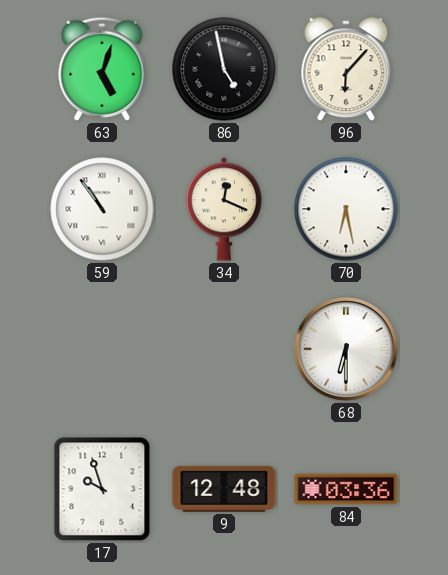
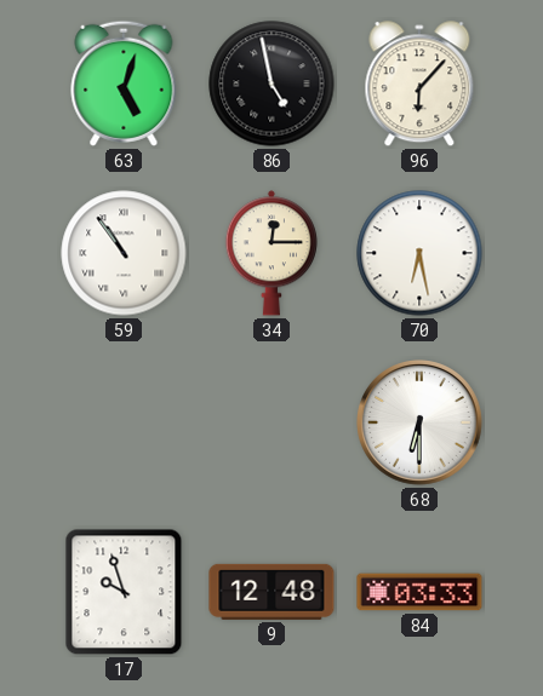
34: 12:19 -> 12:15 (270, 253)
84: 03:36 -> 03:33 (419, 592)
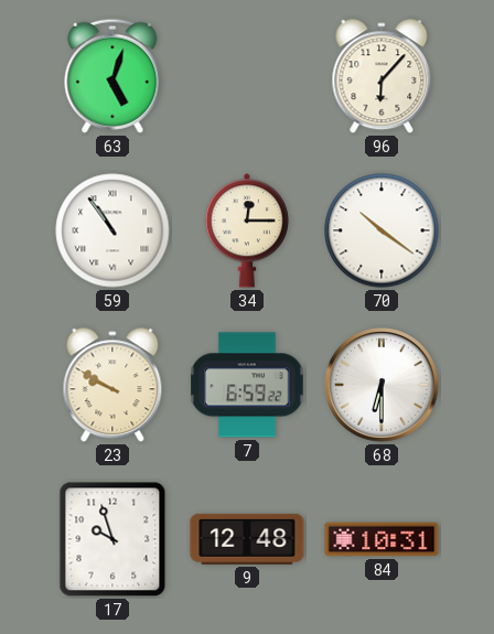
86: 4:58 -> none (271, 84)
70: 6:28 -> 10:21 (382, 230)
23: none -> 9:50 (112, 386)
7: none -> 6:59 (247, 385)
84: 03:33 -> 10:31 (382, 539)
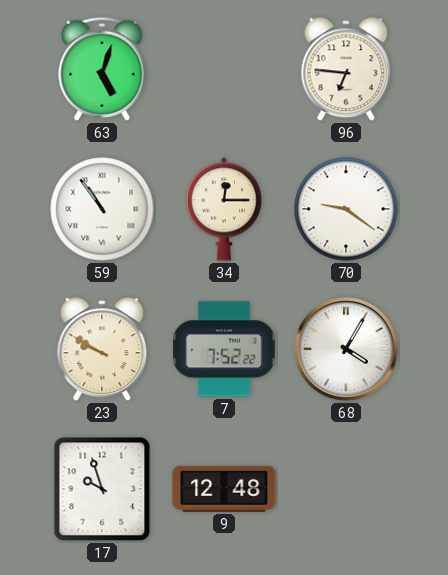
96: 6:07 -> 6:46 (346, 70)
70: 10:21 -> 9:21 (346, 209)
7: 6:59 -> 7:52 (224, 349)
68: 6:30 -> 4:05 (347, 350)
84: 10:31 -> none (382, 539)
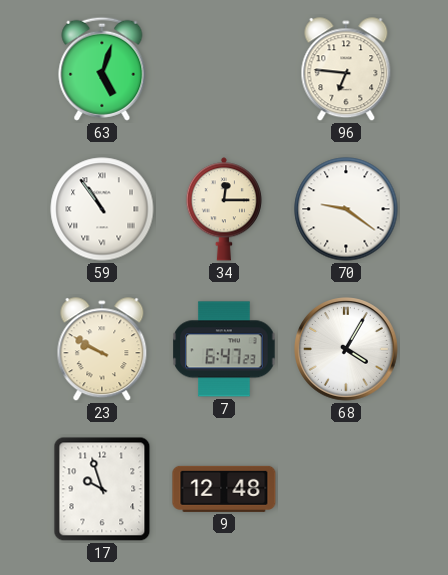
7: 7:52 -> 6:47 (224, 349)
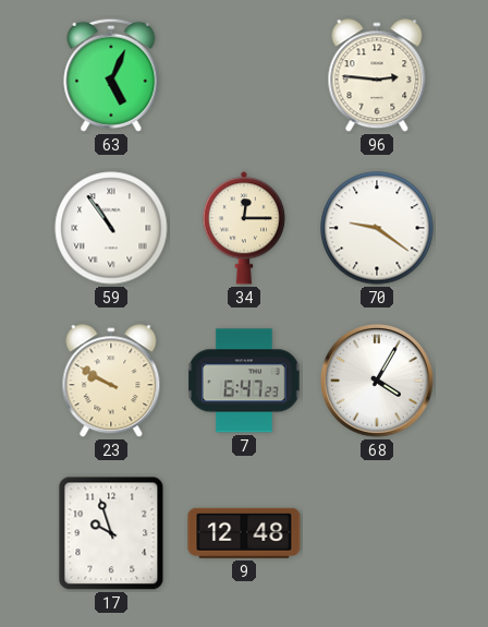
63: 5:03 -> 5:04 (111, 75)
96: 6:46 -> 2:46 (377, 76)
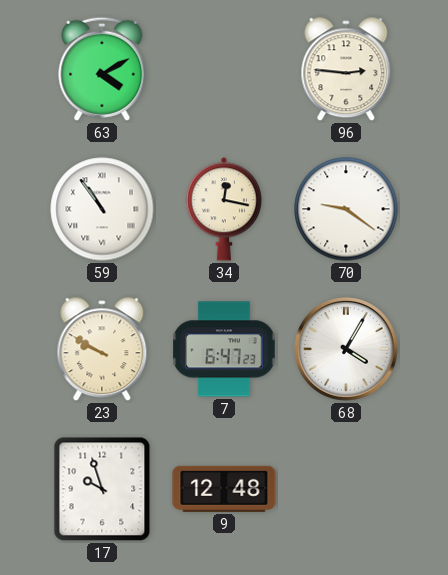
63: 5:04 -> 4:10 (102, 69)
34: 12:15 -> 12:17 (223, 209)
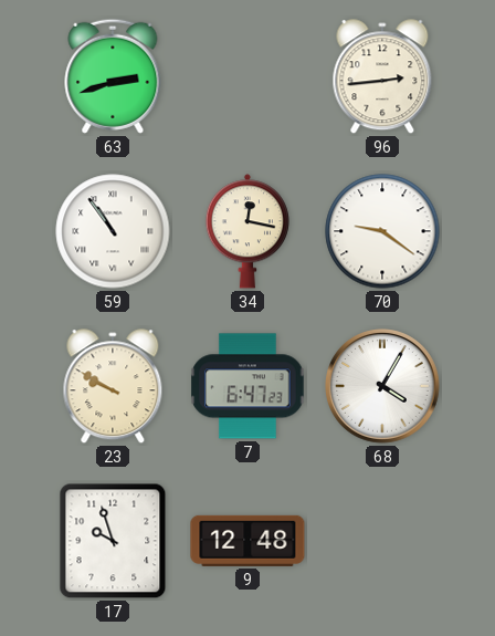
63: 4:10 -> 2:42 (113, 76)
96: 2:46 -> 2:44 (382, 77)
